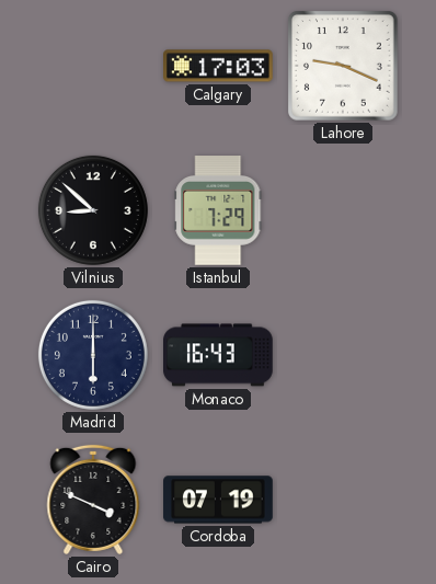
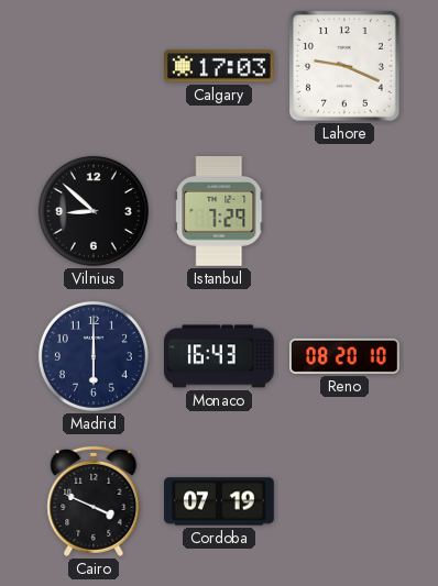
Reno: none -> 08:20 (346, 356)
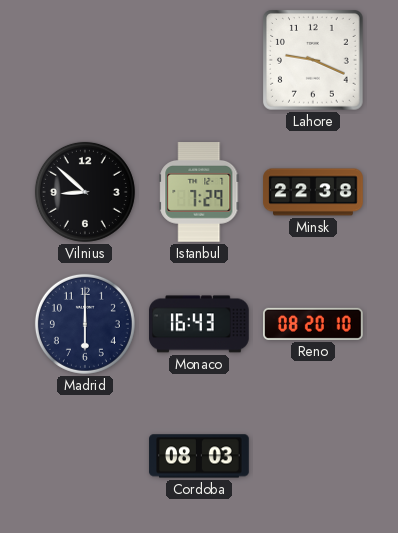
Calgary: 17:03 -> none (220, 66)
Minsk: none -> 22:38 (313, 192)
Cairo: 3:49 -> none (94, 501)
Cordoba: 07:19 -> 08:03 (199, 456)
